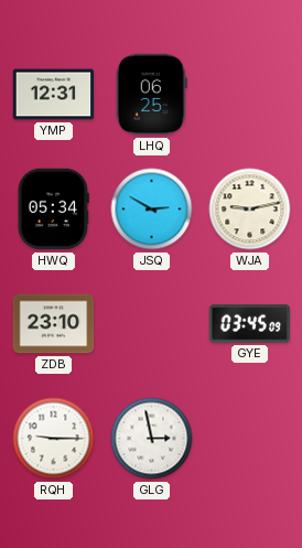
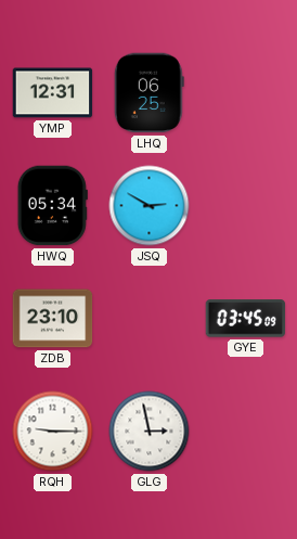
WJA: 9:13 -> none (250, 209)
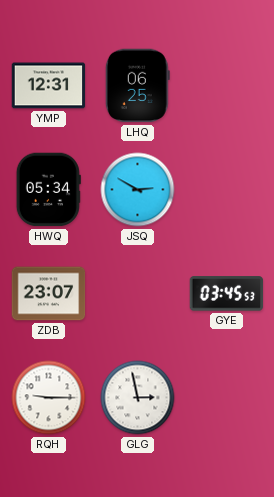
ZDB: 23:10 -> 23:07 (49, 294)
GYE: 03:45:09 -> 03:45:53 (227, 294)
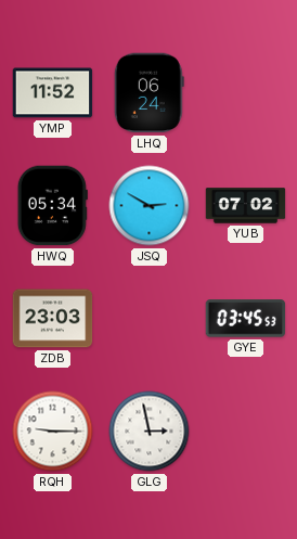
YMP: 12:31 -> 11:52 (53, 93)
LHQ: 06:25 -> 06:24 (148, 93)
YUB: none -> 07:02 (246, 206)
ZDB: 23:07 -> 23:03 (53, 319)
